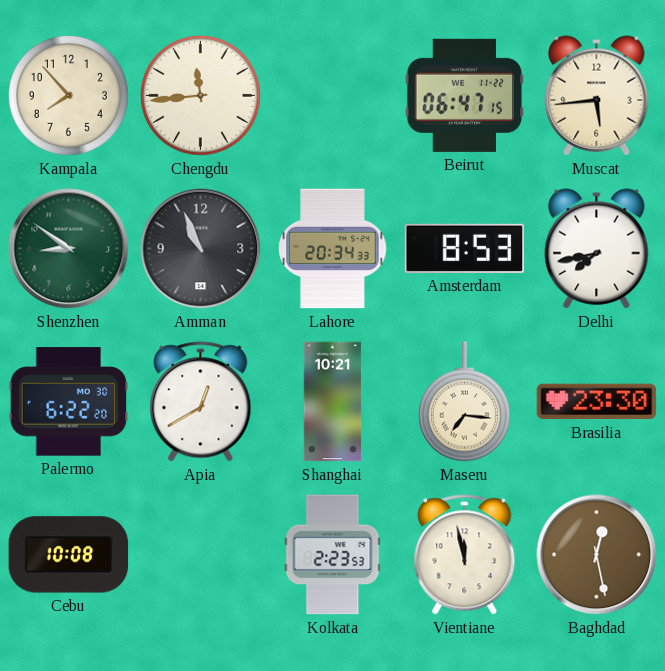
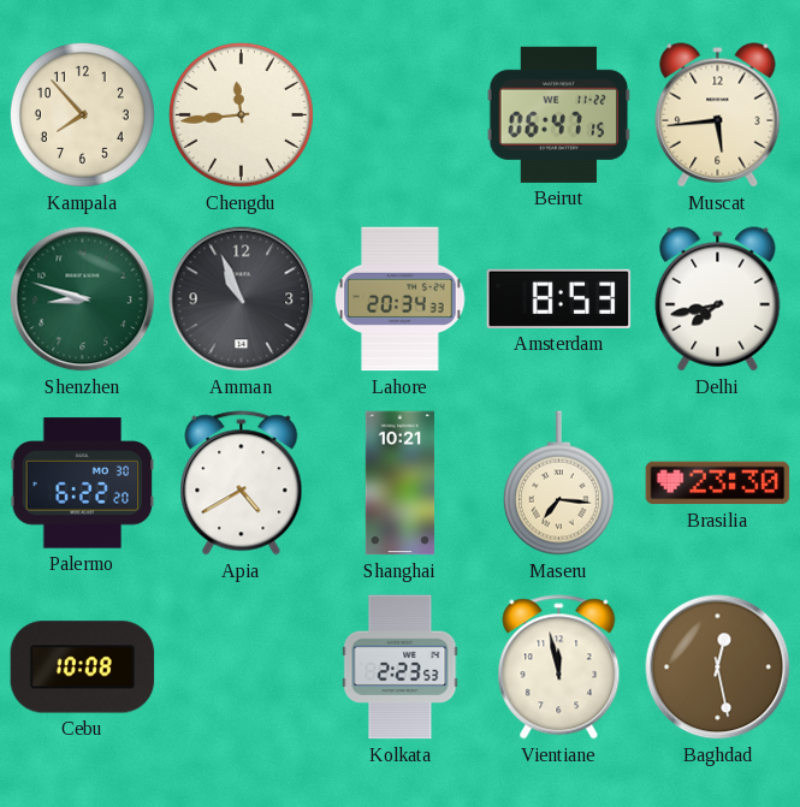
Shenzhen: 8:51 -> 8:48 (83, 299)
Apia: 12:40 -> 4:40 (242, 483)
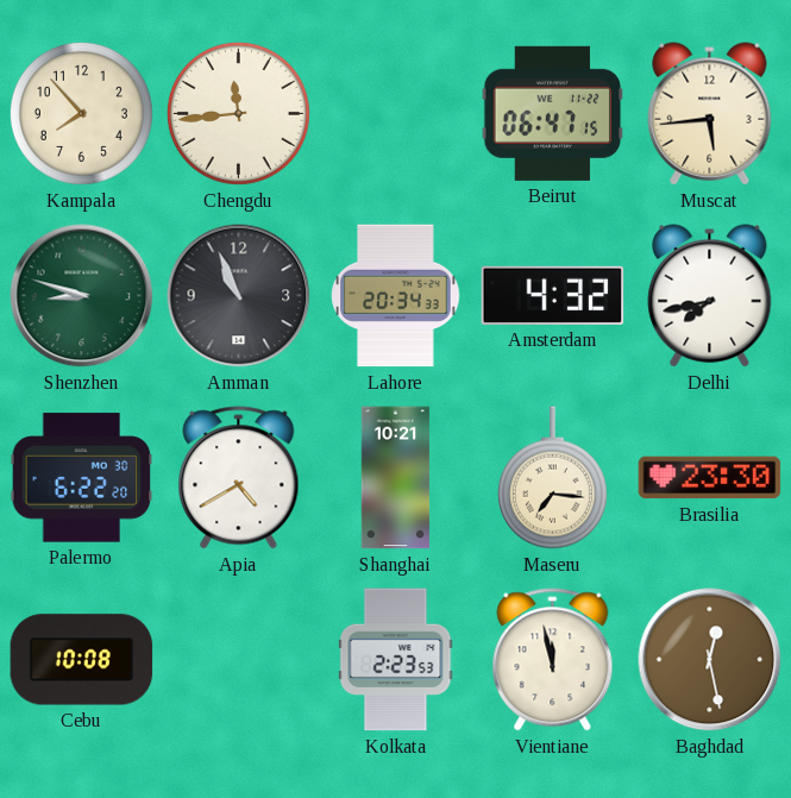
Amsterdam: 8:53 -> 4:32 (553, 295)
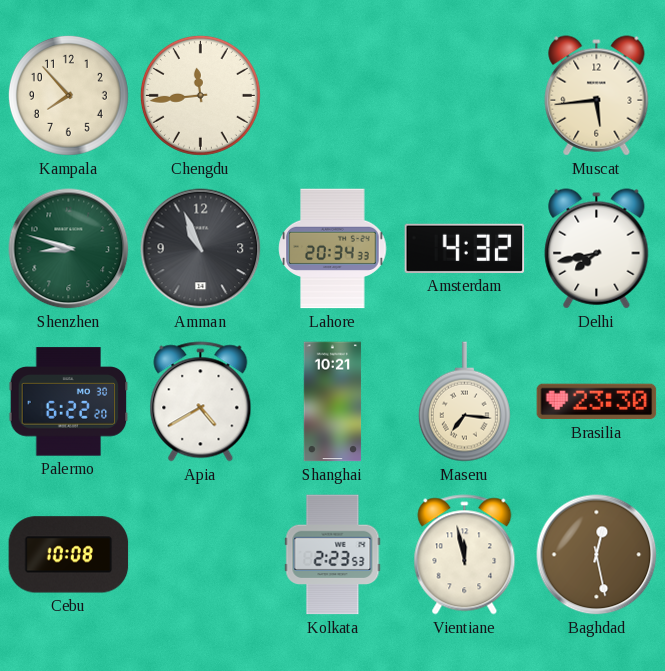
Beirut: 06:47 -> none (553, 113)
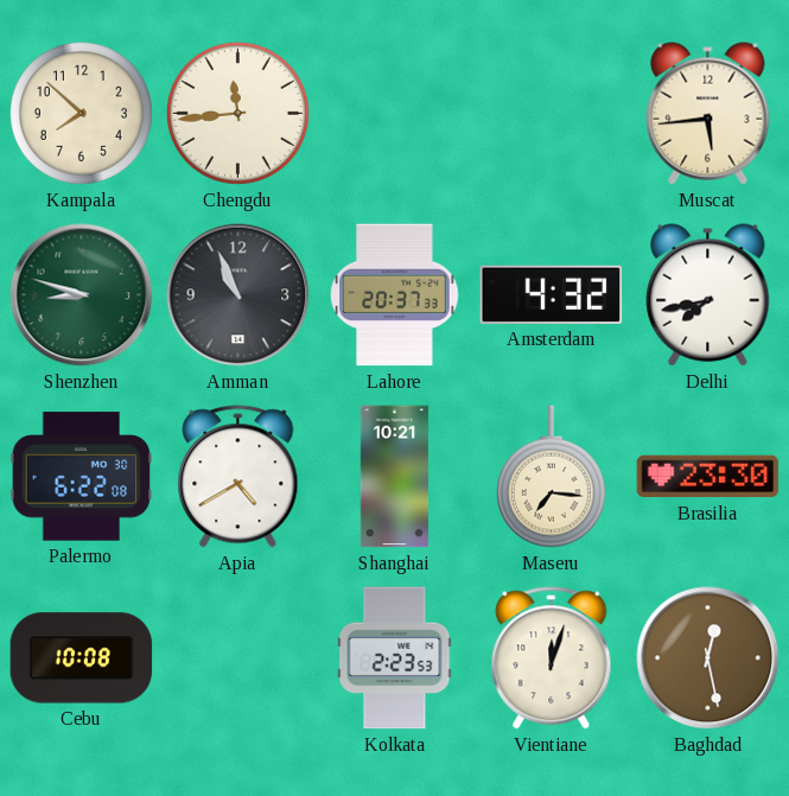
Kampala: 7:53 -> 7:52 (81, 113)
Lahore: 20:34 -> 20:37 (395, 295)
Palermo: 6:22:20 -> 6:22:08 (82, 477)
Vientiane: 11:58 -> 12:03 (552, 658)
